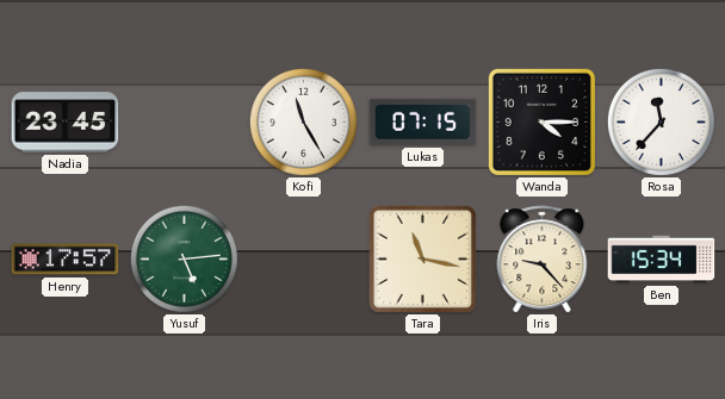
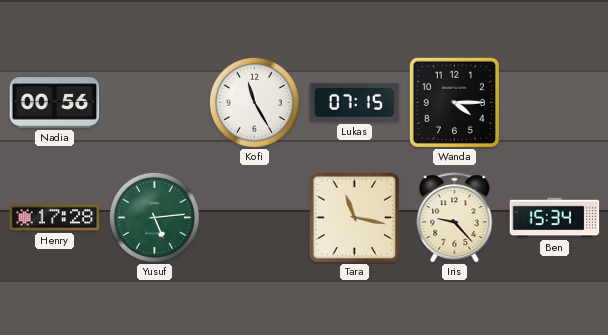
Nadia: 23:45 -> 00:56 (55, 103)
Rosa: 11:37 -> none (661, 121)
Henry: 17:57 -> 17:28 (55, 218)
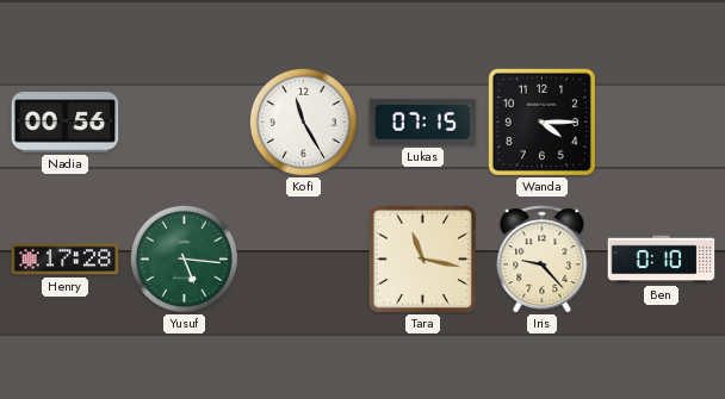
Yusuf: 5:14 -> 5:16 (184, 258)
Ben: 15:34 -> 0:10 (662, 260)
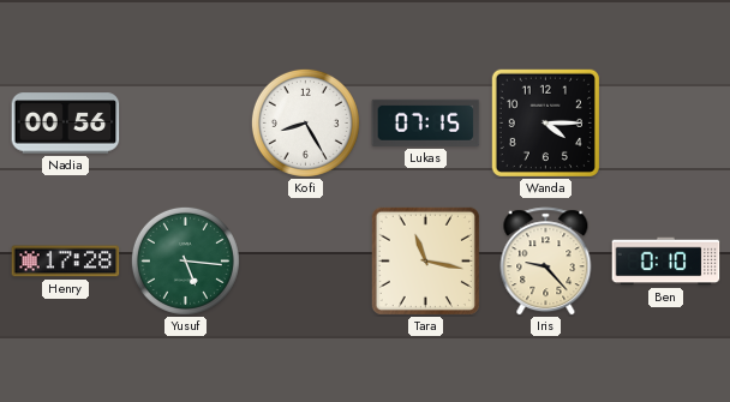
Kofi: 11:25 -> 8:25 (305, 122)
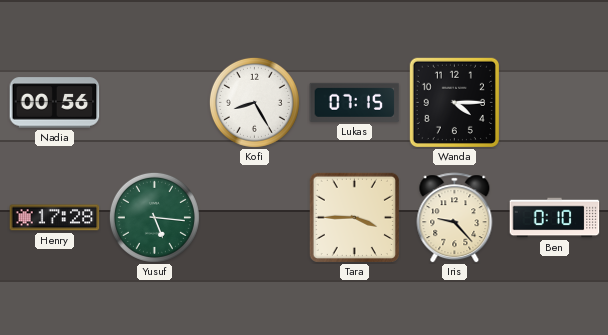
Tara: 11:17 -> 3:45 (354, 217)
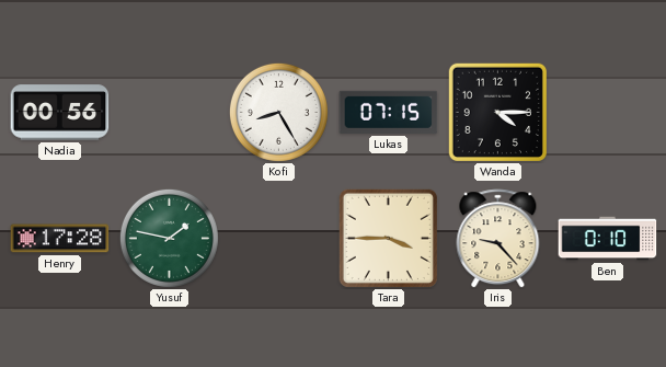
Yusuf: 5:16 -> 1:47 (169, 238)
